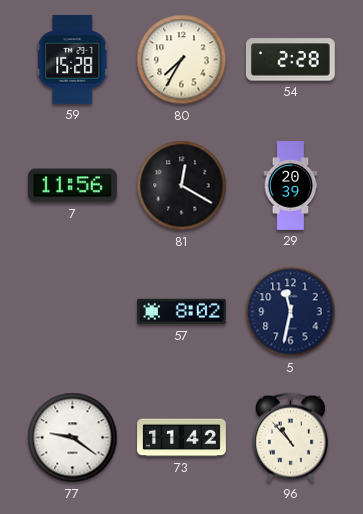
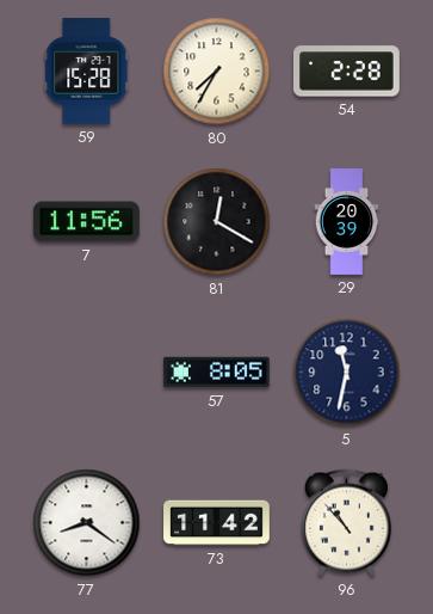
57: 8:02 -> 8:05 (216, 373)
77: 9:21 -> 8:21 (87, 523)
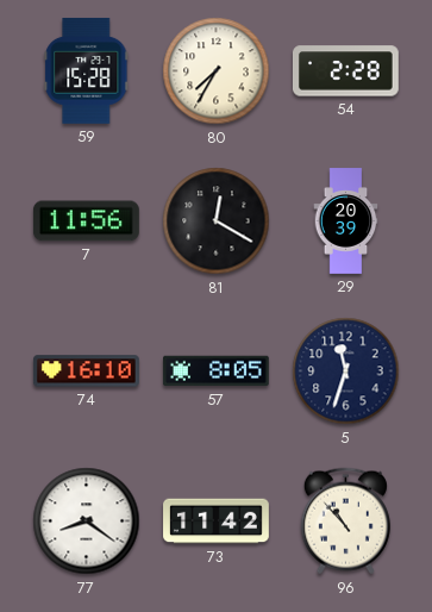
74: none -> 16:10 (86, 371)
5: 11:32 -> 11:33 (346, 371)
